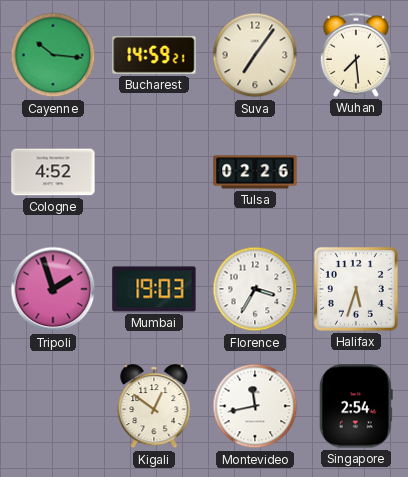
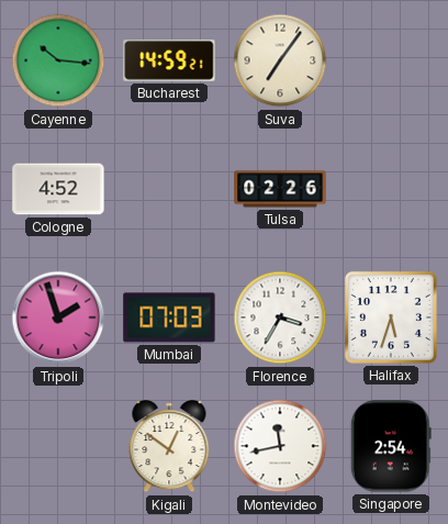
Wuhan: 7:29 -> none (355, 55)
Mumbai: 19:03 -> 07:03 (169, 317)
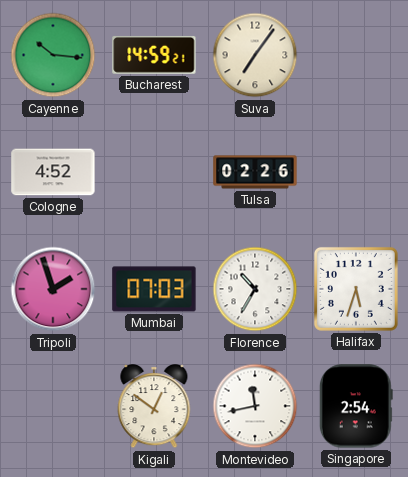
Florence: 3:35 -> 10:35 (255, 289)
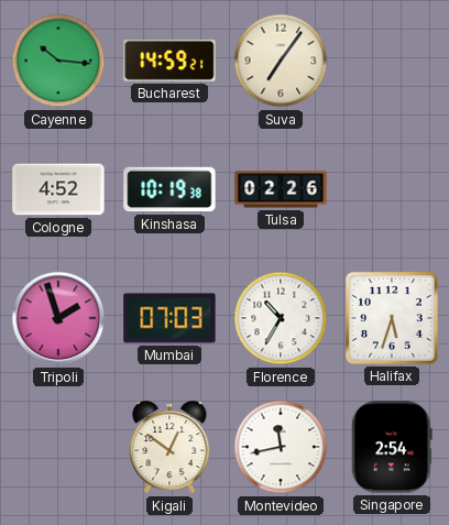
Kinshasa: none -> 10:19 (169, 189)
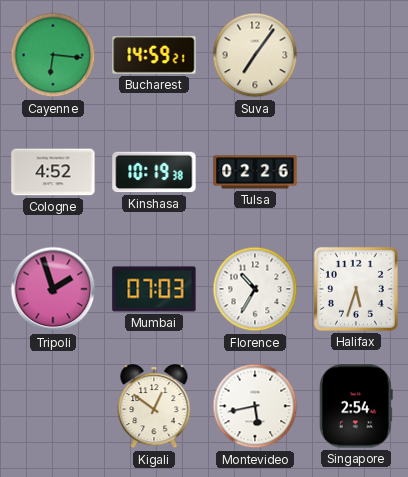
Cayenne: 10:16 -> 6:16 (53, 55)
Montevideo: 11:43 -> 5:43 (255, 406)
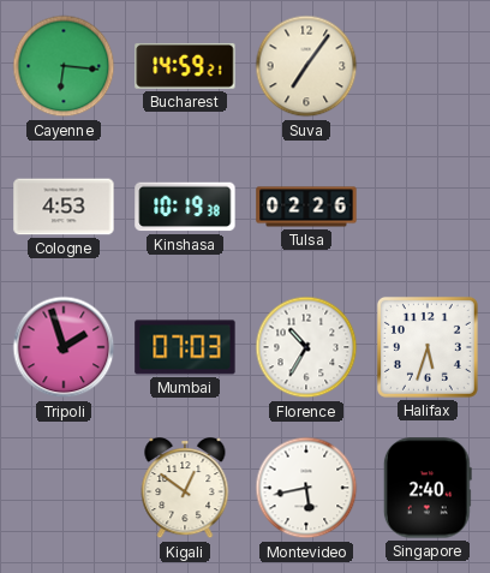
Cologne: 4:52 -> 4:53 (64, 207)
Singapore: 2:54 -> 2:40 (428, 488)
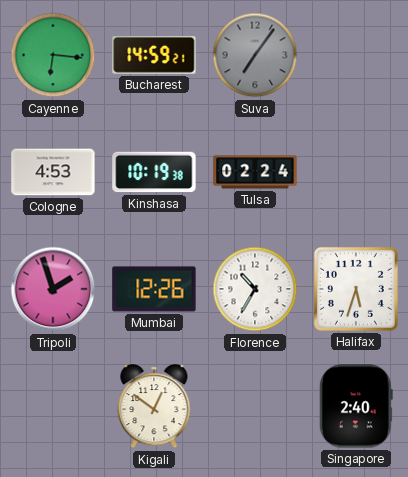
Suva dial: cream -> grey (255, 55)
Tulsa: 02:26 -> 02:24 (255, 172)
Mumbai: 07:03 -> 12:26 (154, 289)
Montevideo: 5:43 -> none (306, 488)
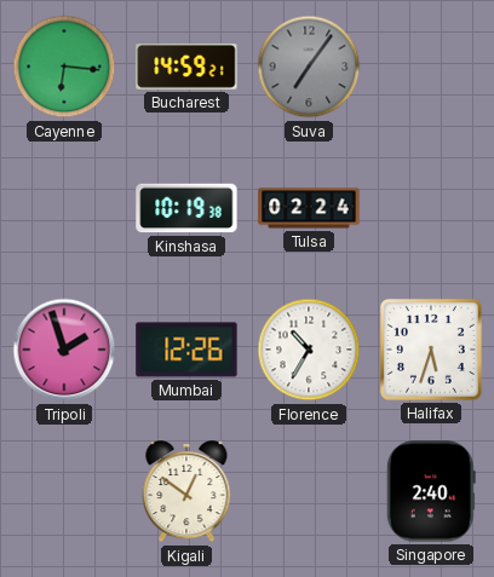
Cologne: 4:53 -> none (53, 172)
